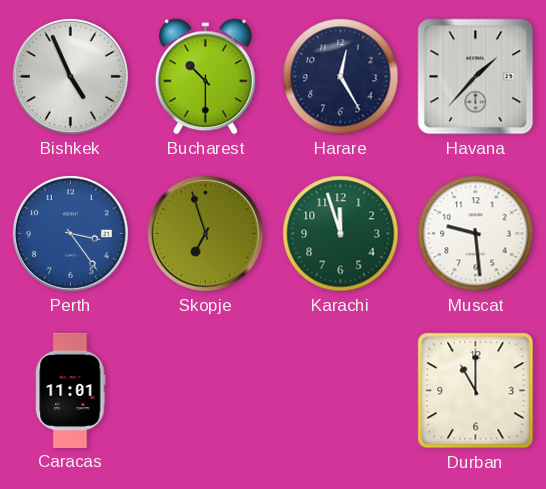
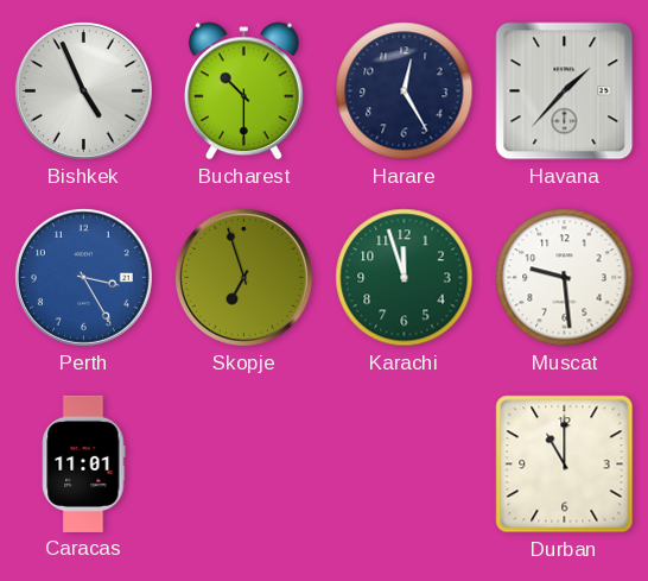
Perth: 3:24 -> 3:25 (83, 277)
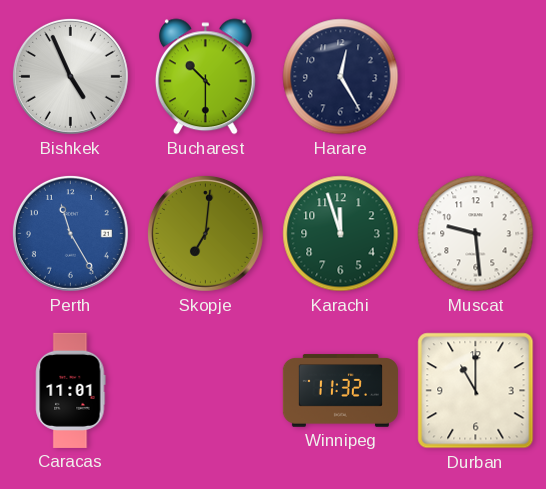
Havana: 1:37 -> none (565, 91)
Perth: 3:25 -> 11:25 (70, 233)
Skopje: 6:57 -> 7:01 (205, 233)
Winnipeg: none -> 11:32 (340, 391)
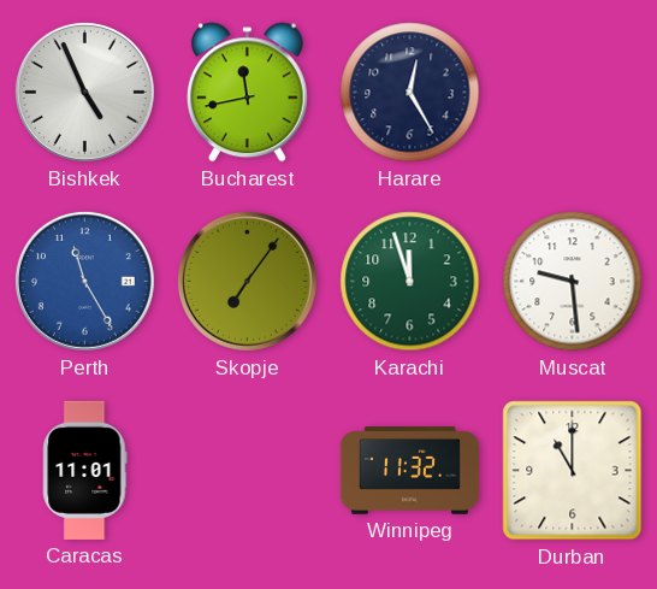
Bucharest: 10:30 -> 11:43 (247, 93)
Skopje: 7:01 -> 7:06 (247, 281)
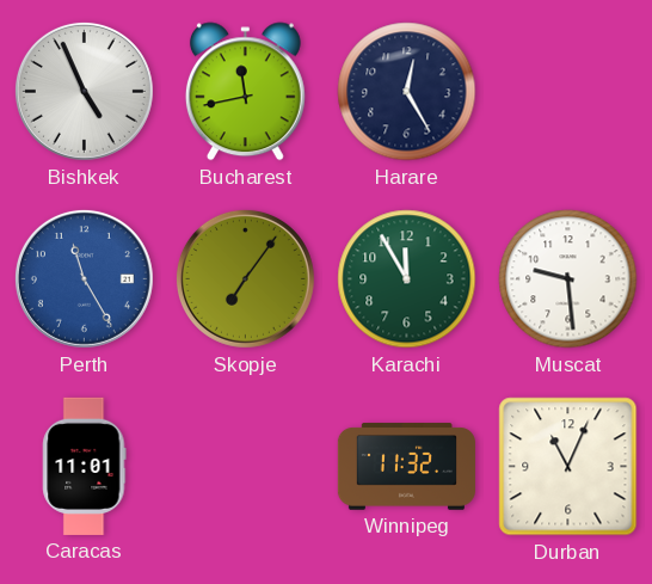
Karachi: 11:57 -> 11:55 (407, 279)
Durban: 11:00 -> 11:04 (568, 467)
